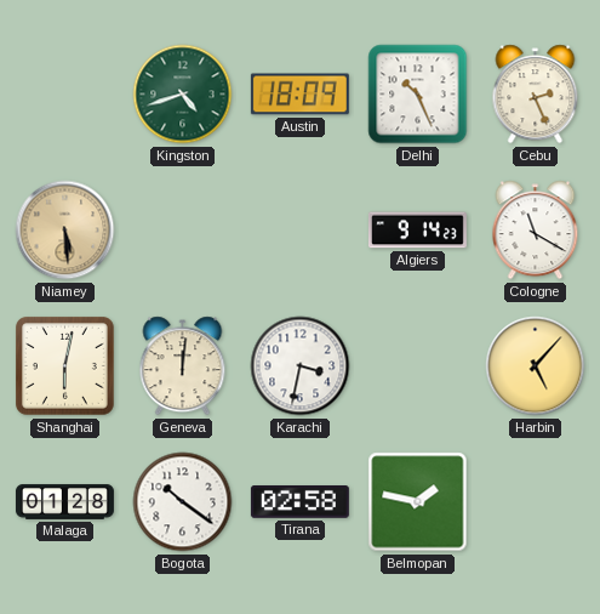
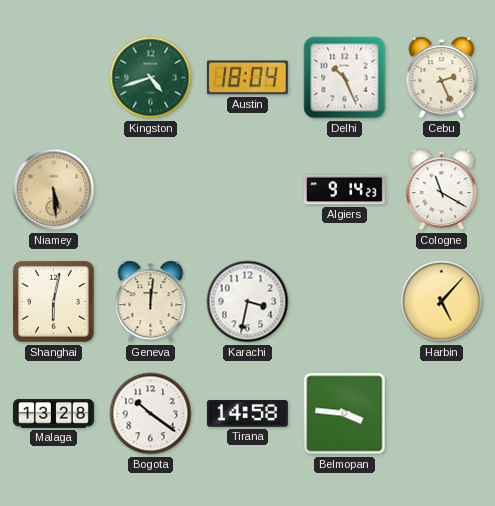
Austin: 18:09 -> 18:04 (247, 78)
Malaga: 01:28 -> 13:28 (53, 414)
Tirana: 02:58 -> 14:58 (247, 414)
Belmopan: 1:47 -> 3:46 (345, 414)
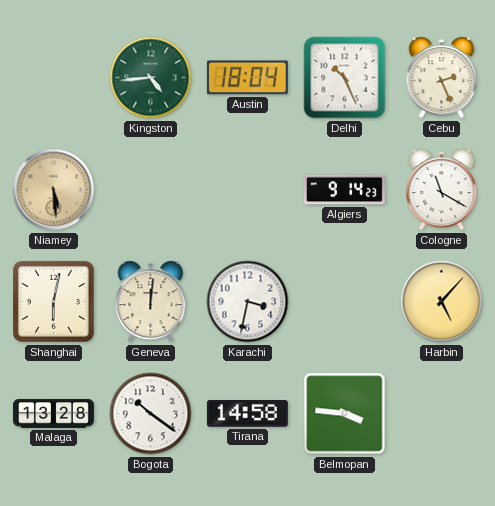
Kingston: 4:42 -> 4:44 (151, 78)
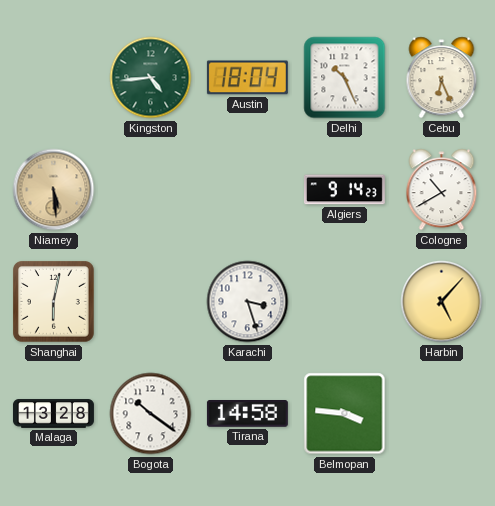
Cebu: 2:26 -> 6:26 (442, 78)
Cologne: 11:20 -> 10:40 (442, 190)
Geneva: 12:01 -> none (151, 302)
Karachi: 3:32 -> 3:27 (248, 302)
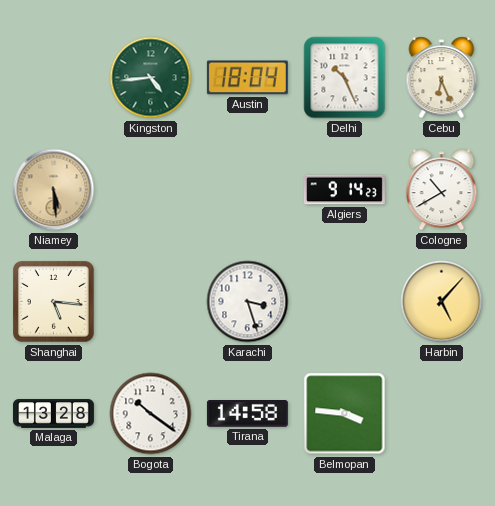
Shanghai: 6:02 -> 5:16 (54, 302)
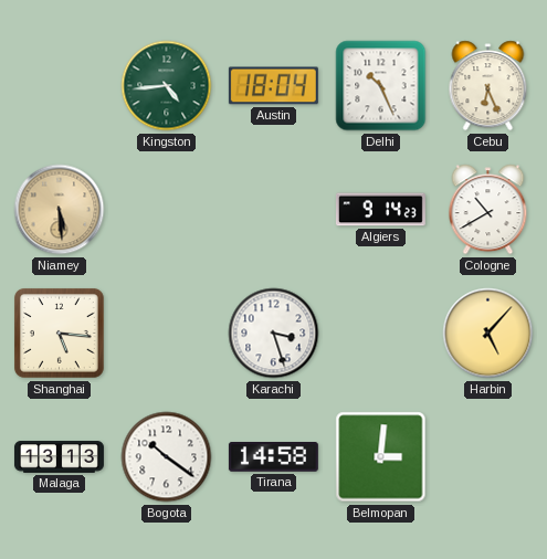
Malaga: 13:28 -> 13:13 (59, 457)
Belmopan: 3:46 -> 3:01 (381, 457)
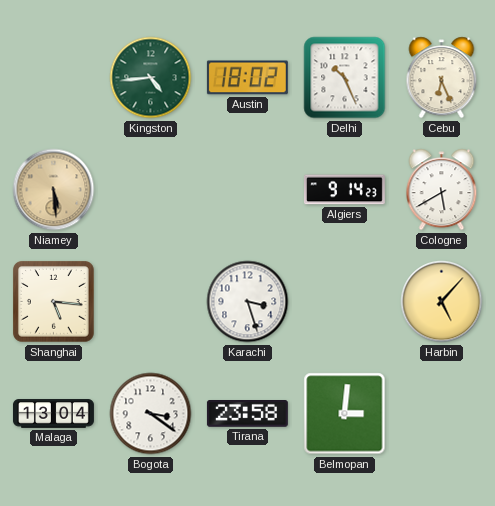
Austin: 18:04 -> 18:02 (247, 78)
Cologne: 10:40 -> 5:40 (442, 190)
Malaga: 13:13 -> 13:04 (53, 414)
Bogota: 10:21 -> 3:21 (151, 414)
Tirana: 14:58 -> 23:58 (247, 414)
